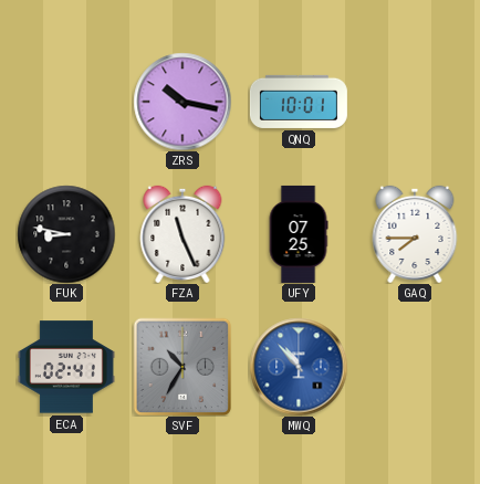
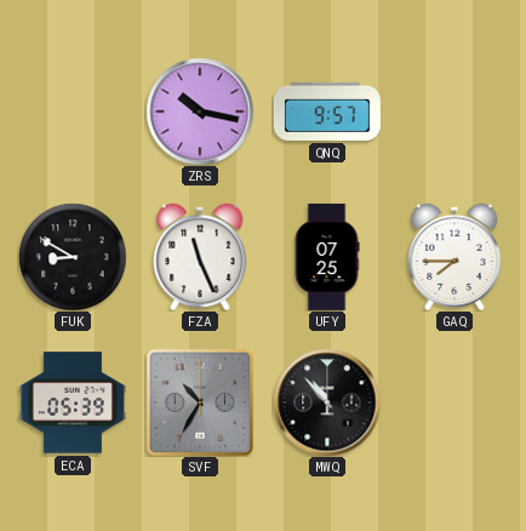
QNQ: 10:01 -> 9:57 (327, 112)
FUK: 8:47 -> 8:50 (73, 257)
ECA: 02:41 -> 05:39 (73, 402)
MWQ dial: blue -> black (327, 402)
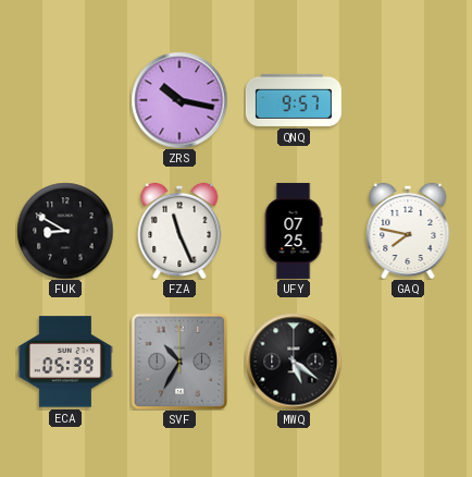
GAQ: 7:45 -> 7:47 (408, 231)
MWQ: 10:53 -> 5:21 (294, 362)
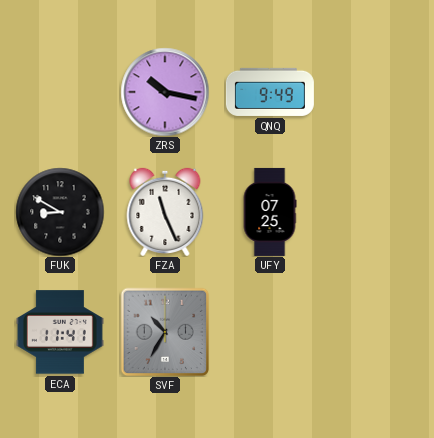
QNQ: 9:57 -> 9:49 (270, 92)
GAQ: 7:47 -> none (408, 231)
ECA: 05:39 -> 11:41 (60, 332)
MWQ: 5:21 -> none (294, 362)
